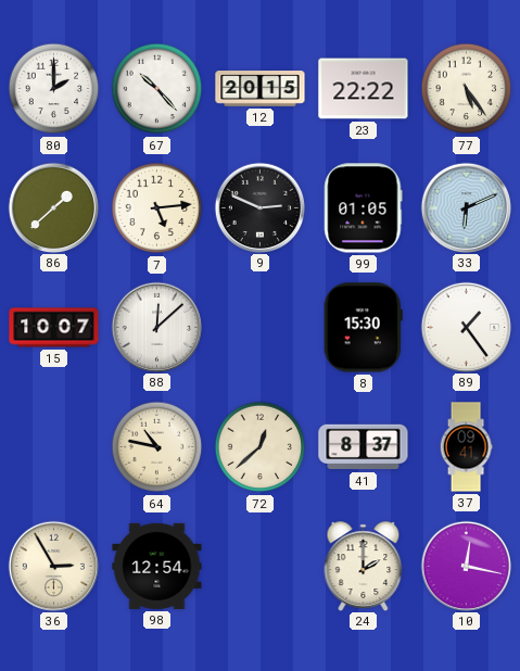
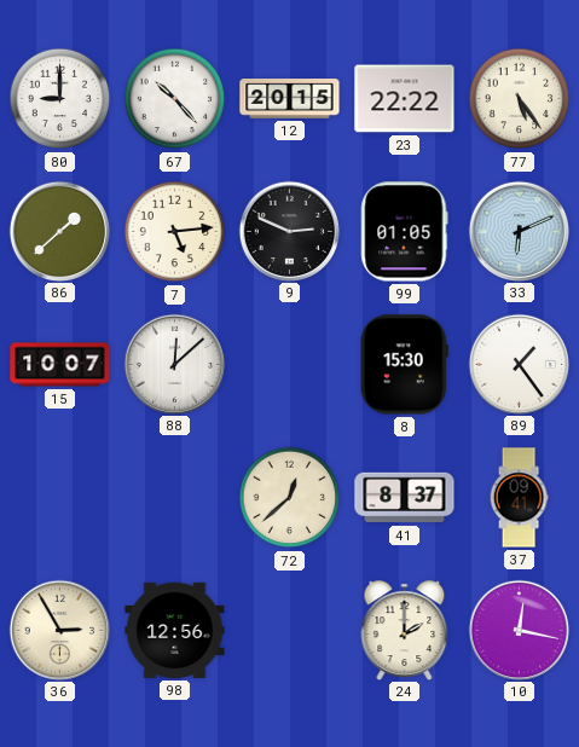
80: 2:00 -> 9:00 (60, 99)
64: 10:47 -> none (157, 447)
98: 12:54 -> 12:56 (175, 630)
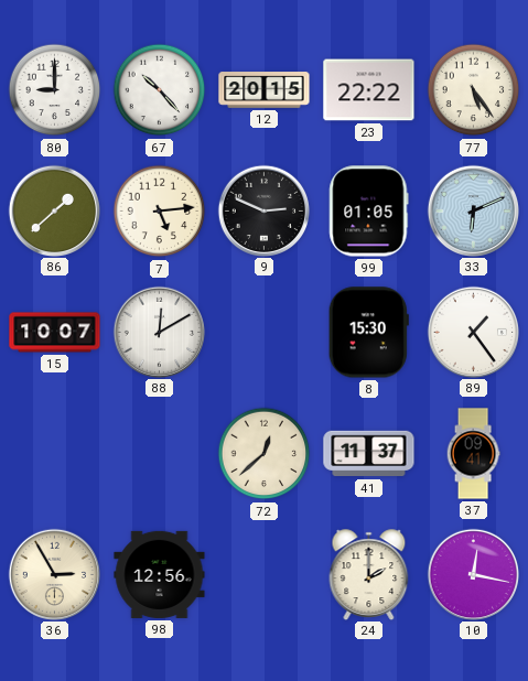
88: 12:08 -> 12:10 (159, 332)
41: 8:37 -> 11:37 (369, 454)
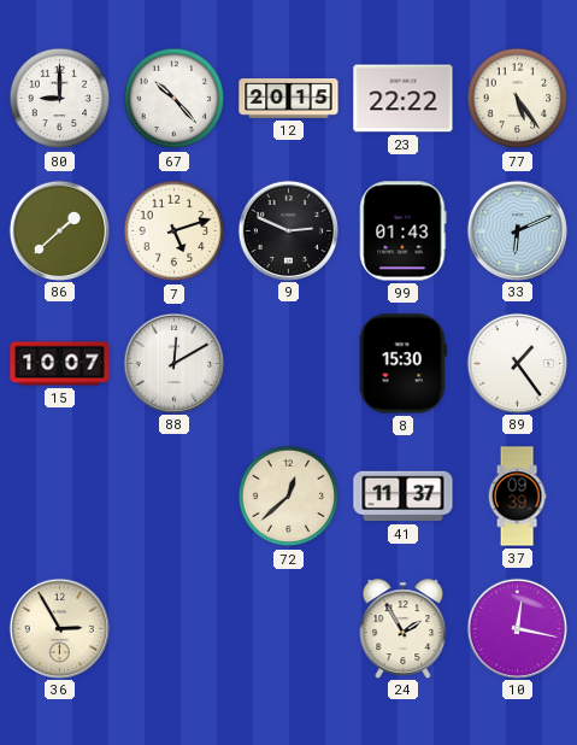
7: 5:14 -> 5:12 (175, 231)
99: 01:05 -> 01:43 (404, 231)
37: 09:41 -> 09:39 (517, 497)
98: 12:56 -> none (160, 574)
24: 2:00 -> 1:55 (404, 628)
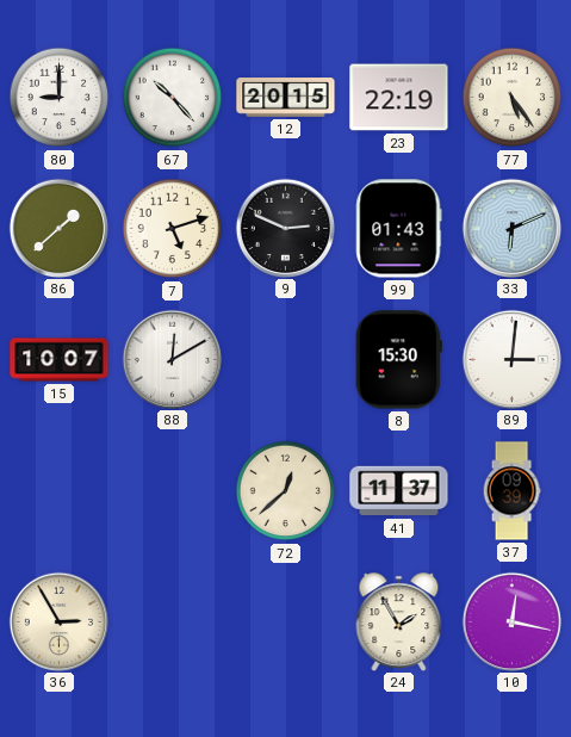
23: 22:22 -> 22:19 (399, 98)
89: 1:24 -> 3:01 (511, 359)
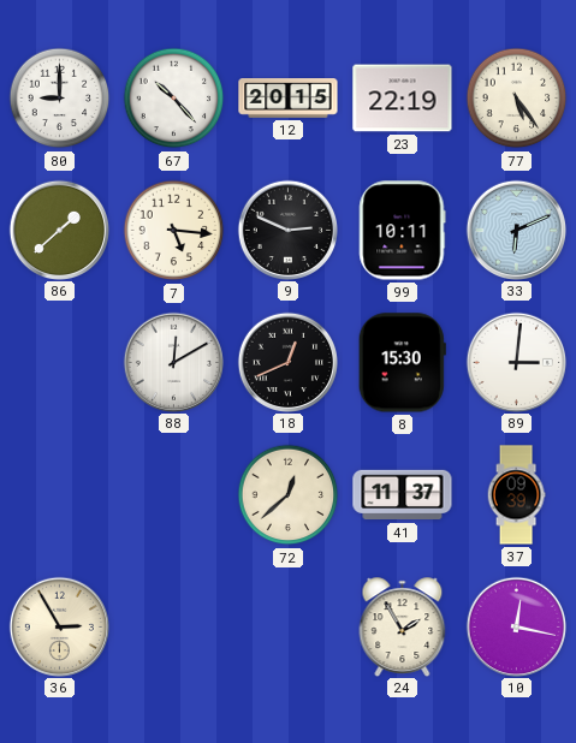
7: 5:12 -> 5:16 (174, 231)
99: 01:43 -> 10:11 (403, 231)
15: 10:07 -> none (60, 360)
18: none -> 12:41 (287, 362)
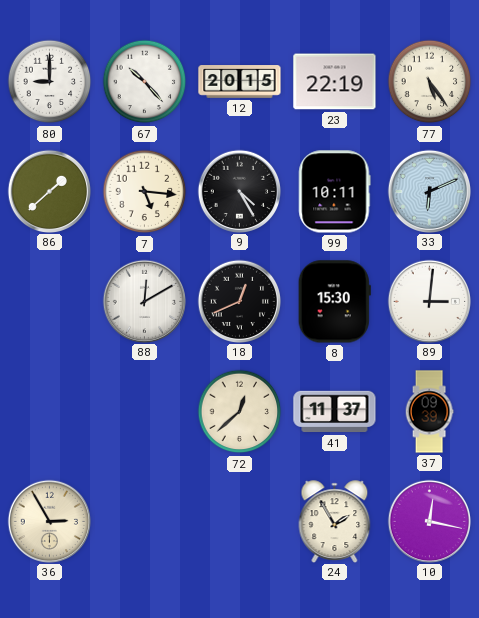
9: 2:49 -> 4:25 (239, 191)
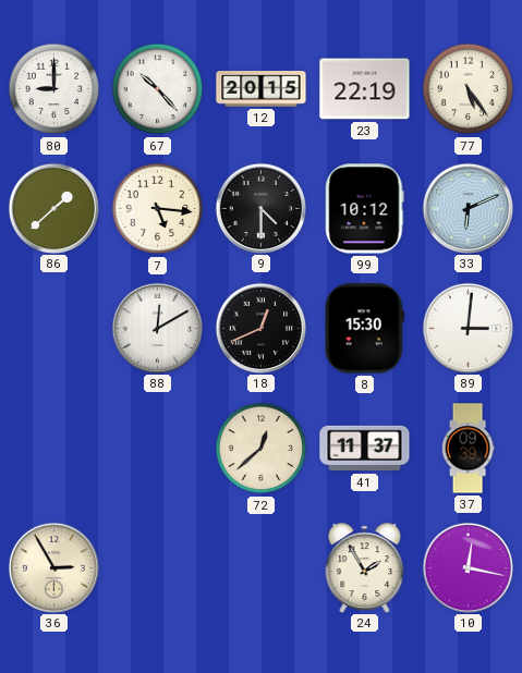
9: 4:25 -> 4:30 (260, 208)
99: 10:11 -> 10:12 (365, 209)
